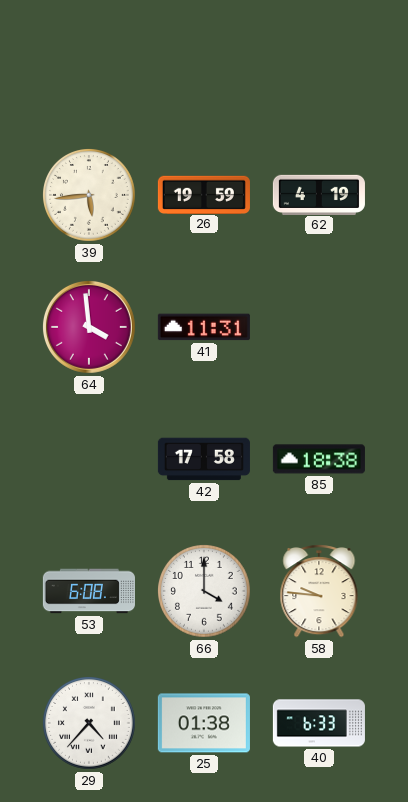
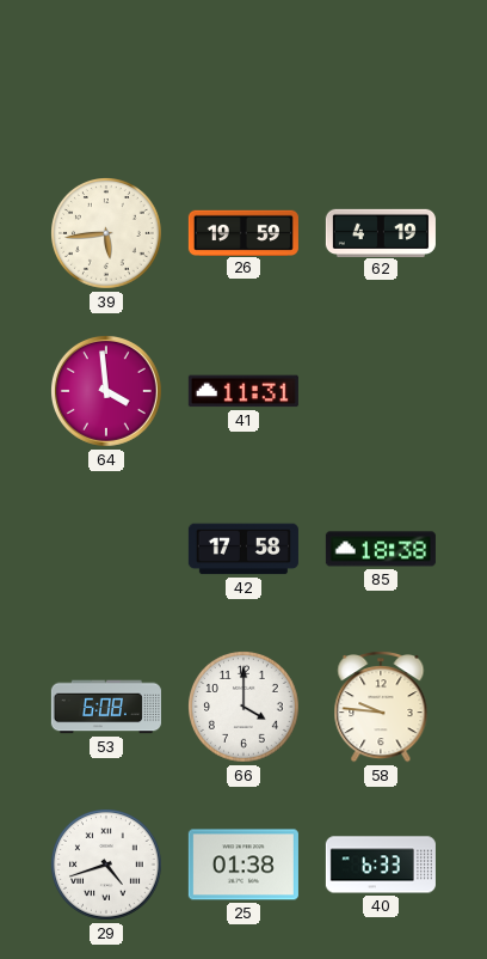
29: 4:37 -> 4:42 (107, 866)
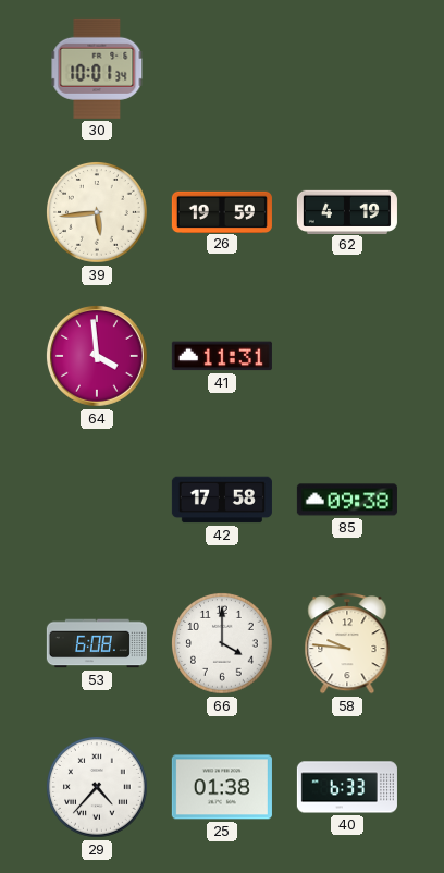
30: none -> 10:01 (97, 69)
85: 18:38 -> 09:38 (347, 500)
29: 4:42 -> 4:37 (98, 788)
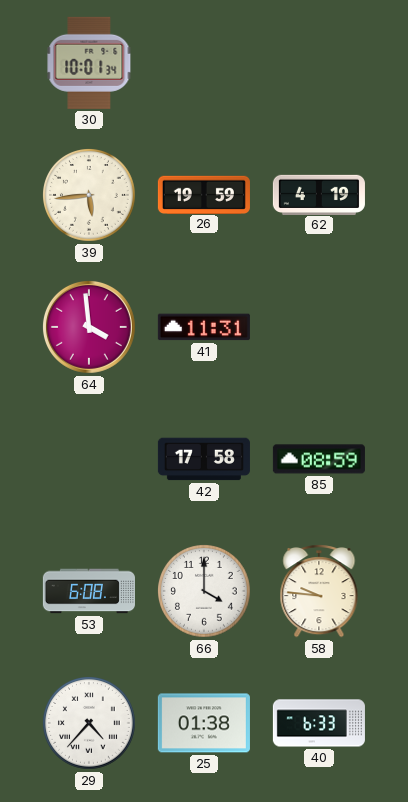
85: 09:38 -> 08:59 (319, 459)
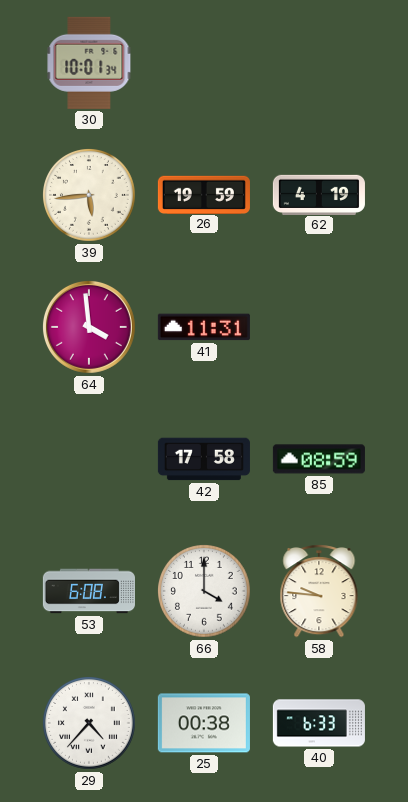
25: 01:38 -> 00:38 (204, 723)
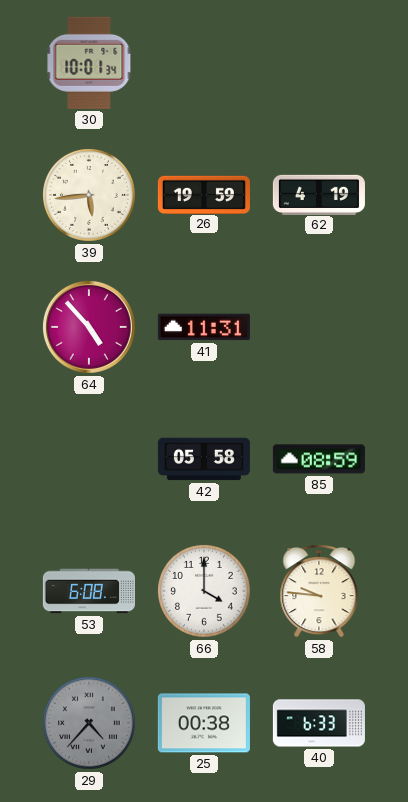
64: 3:59 -> 4:53 (89, 327)
42: 17:58 -> 05:58 (204, 459)
29 dial: white -> grey (90, 724)
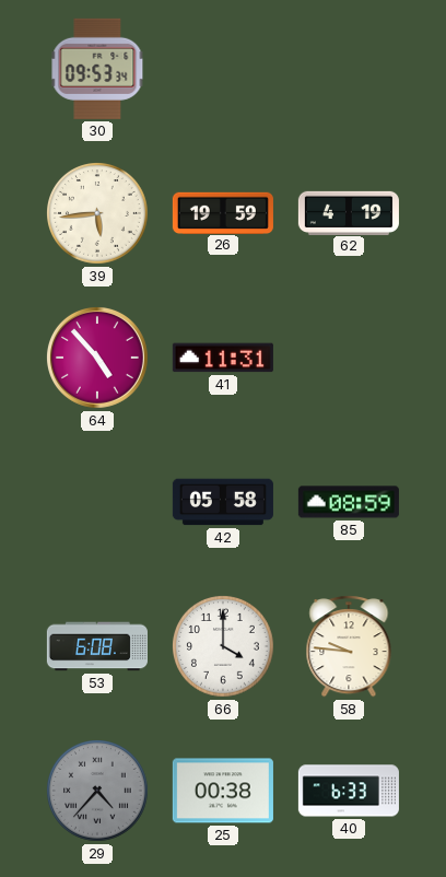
30: 10:01 -> 09:53 (97, 69)
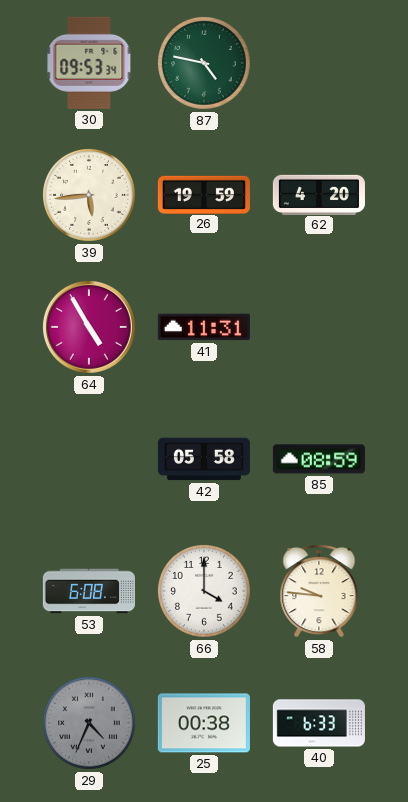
87: none -> 4:47 (205, 64)
62: 4:19 -> 4:20 (319, 194)
64: 4:53 -> 4:55 (89, 327)
29: 4:37 -> 4:34 (90, 724)
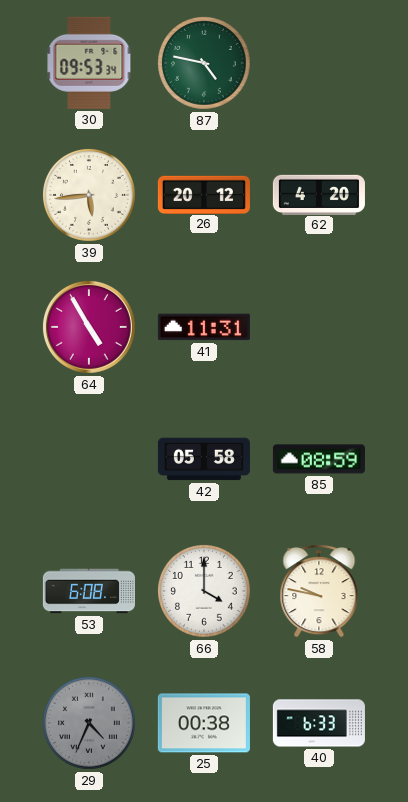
26: 19:59 -> 20:12 (204, 194)
58: 9:46 -> 9:47 (319, 592)
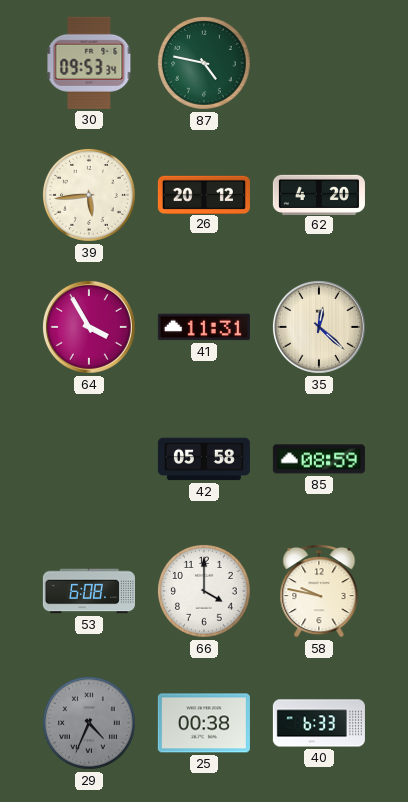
64: 4:55 -> 3:55 (89, 327)
35: none -> 12:22 (319, 327)
